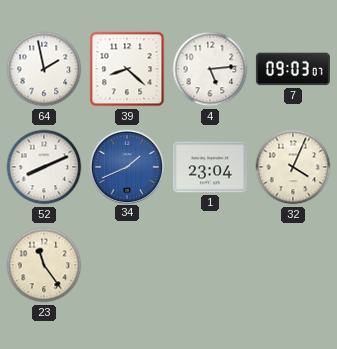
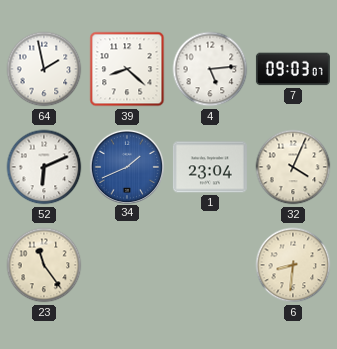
52: 8:11 -> 6:11 (44, 167)
6: none -> 8:31 (293, 265)
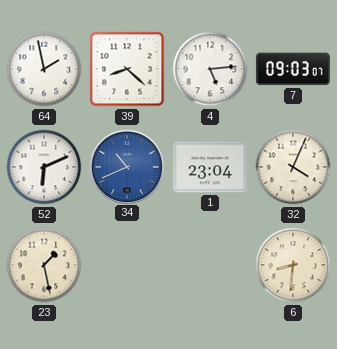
34: 1:41 -> 10:41 (126, 166)
23: 11:24 -> 1:28 (44, 265)
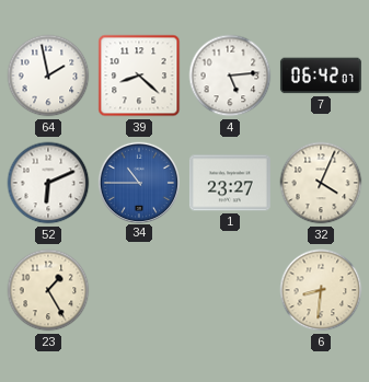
7: 09:03 -> 06:42 (321, 76)
34: 10:41 -> 10:45 (138, 182)
1: 23:04 -> 23:27 (230, 183)
23: 1:28 -> 1:25 (48, 290)
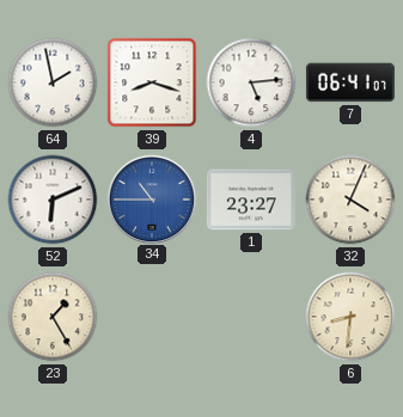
39: 8:22 -> 8:18 (152, 82)
7: 06:42 -> 06:41 (350, 82)
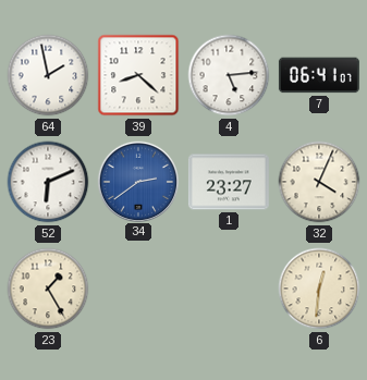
39: 8:18 -> 8:22 (138, 75)
34: 10:45 -> 2:39 (137, 181)
6: 8:31 -> 12:31 (319, 289)
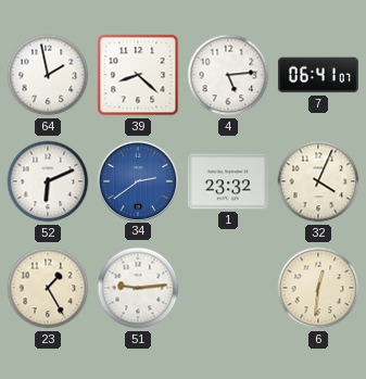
1: 23:27 -> 23:32 (228, 181)
51: none -> 9:14 (138, 288)
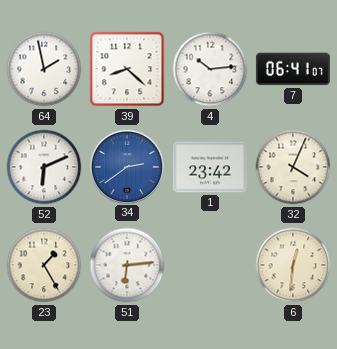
4: 5:14 -> 10:14 (210, 69)
1: 23:32 -> 23:42 (210, 167)
51: 9:14 -> 6:14 (127, 265)
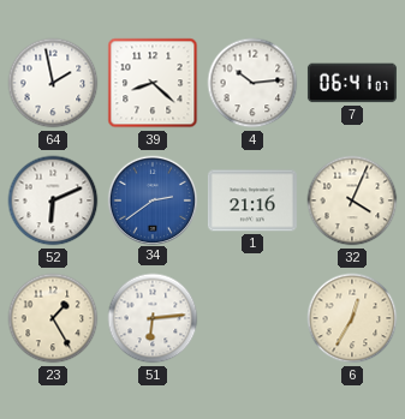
1: 23:42 -> 21:16 (252, 200)
6: 12:31 -> 12:35 (352, 318)
